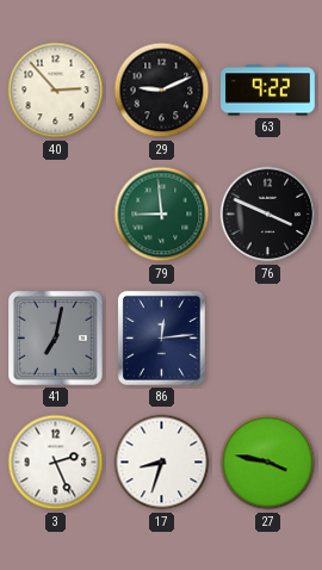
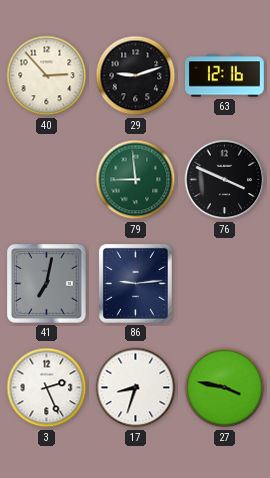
29: 9:11 -> 9:12 (136, 76)
63: 9:22 -> 12:16 (225, 76)
86: 12:14 -> 9:14 (135, 283)
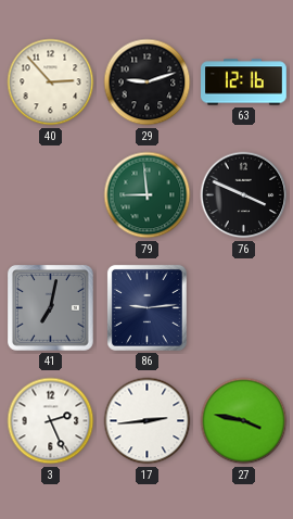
17: 8:33 -> 2:44 (148, 421)
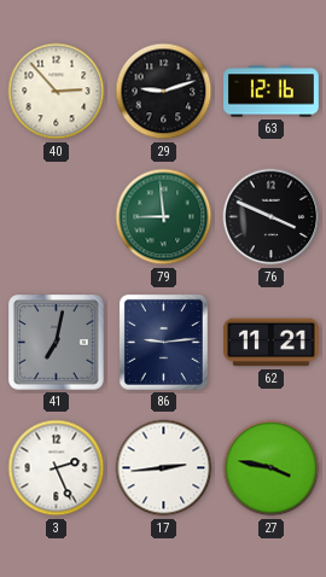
62: none -> 11:21 (272, 343)
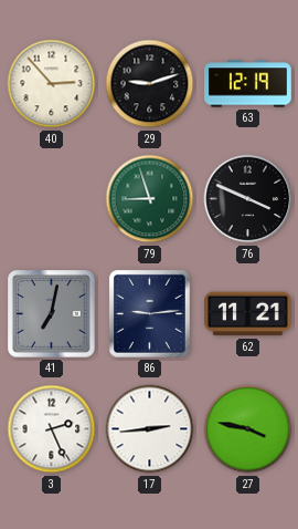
63: 12:16 -> 12:19 (248, 84)
79: 8:59 -> 8:57 (150, 199)
